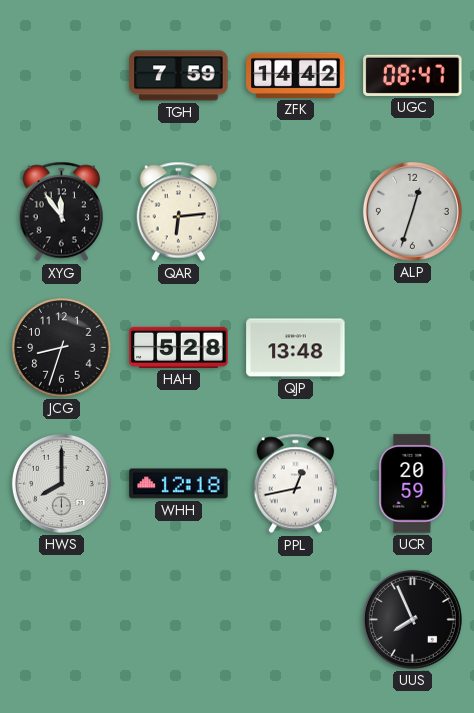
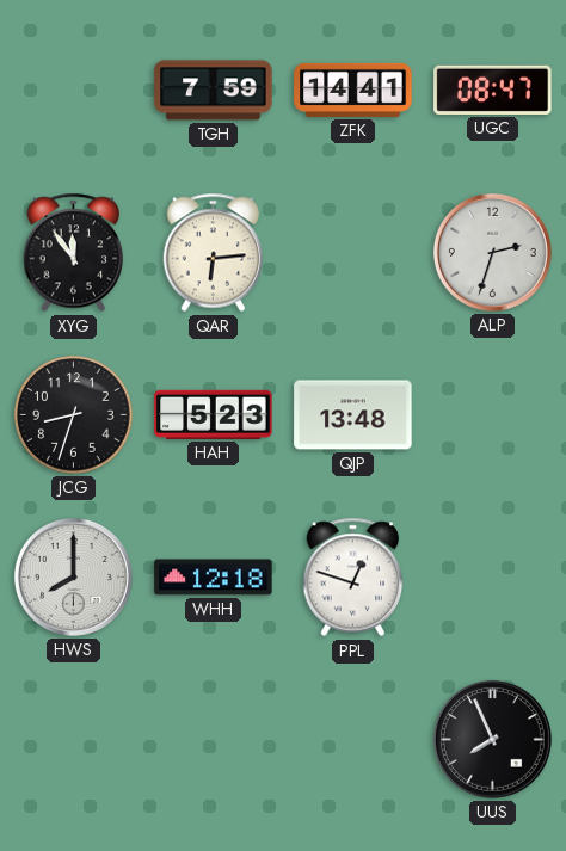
ZFK: 14:42 -> 14:41 (353, 90)
ALP: 12:33 -> 2:33 (492, 252)
HAH: 5:28 -> 5:23 (214, 414)
PPL: 12:43 -> 12:48 (353, 578)
UCR: 20:59 -> none (413, 484)
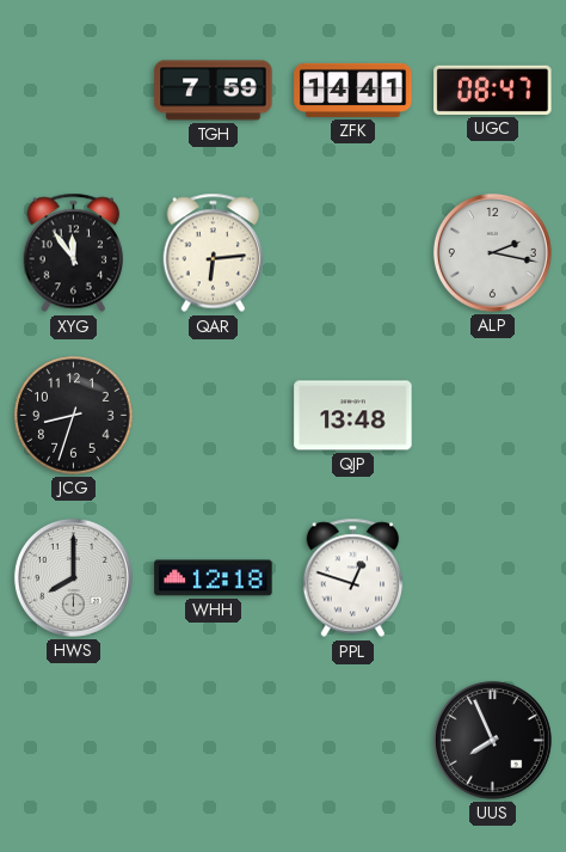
ALP: 2:33 -> 2:17 (492, 252)
HAH: 5:23 -> none (214, 414)
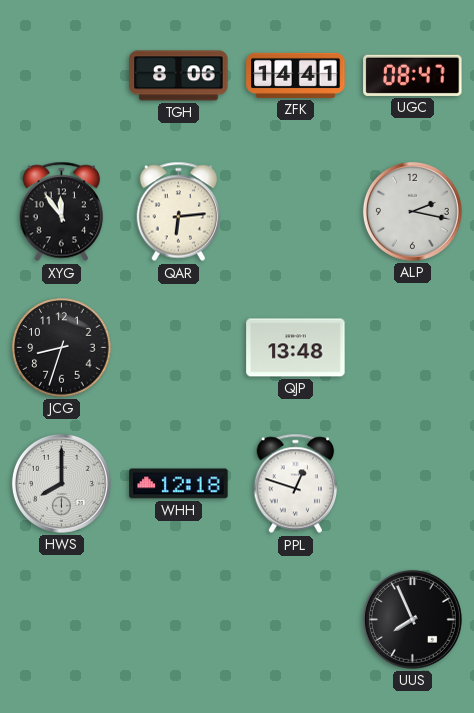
TGH: 7:59 -> 8:06 (179, 76)
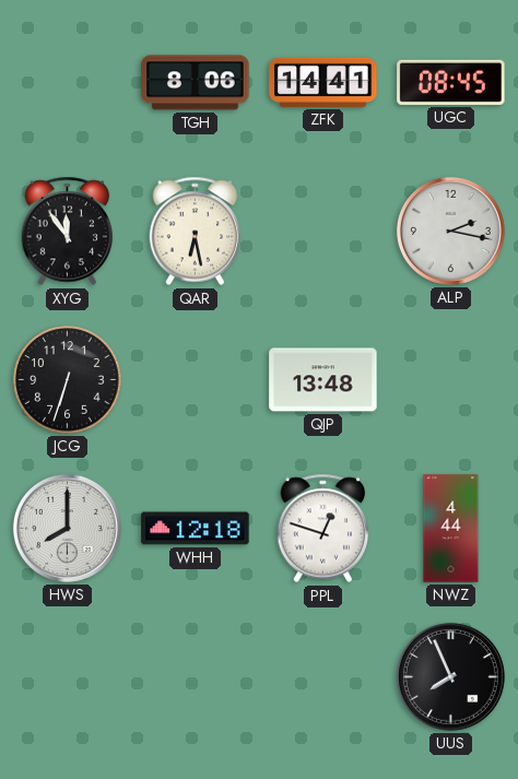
UGC: 08:47 -> 08:45 (451, 82)
QAR: 6:14 -> 6:28 (196, 232)
JCG: 8:33 -> 6:33 (68, 380)
NWZ: none -> 4:44 (451, 529)
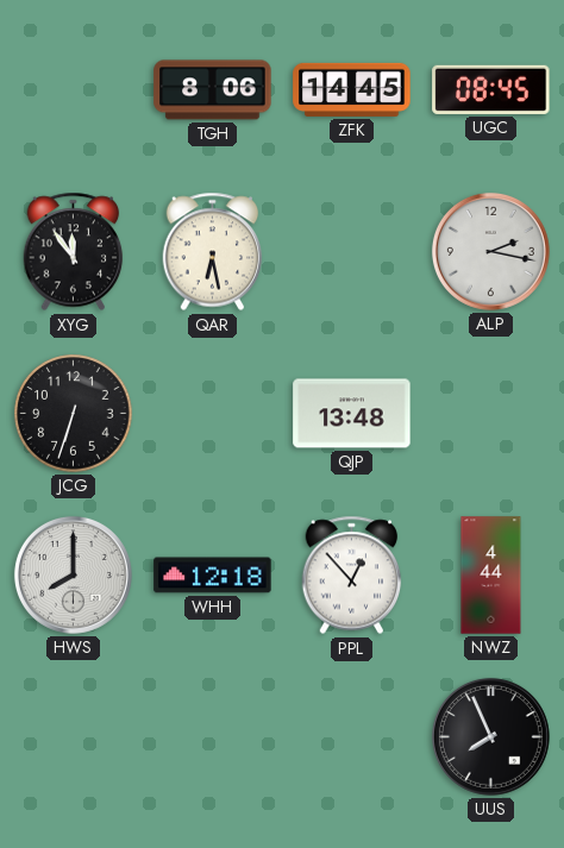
ZFK: 14:41 -> 14:45 (352, 89)
PPL: 12:48 -> 12:53 (352, 576)
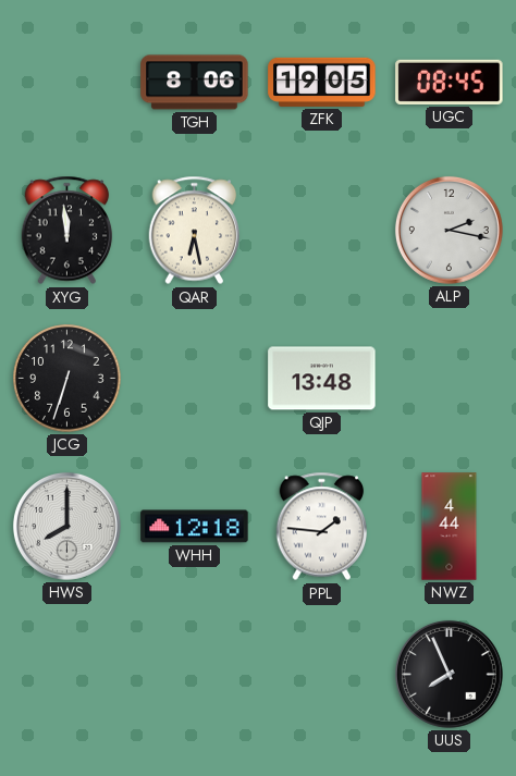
ZFK: 14:45 -> 19:05 (322, 82)
XYG: 11:54 -> 11:59 (67, 231)
PPL: 12:53 -> 1:46 (322, 527)
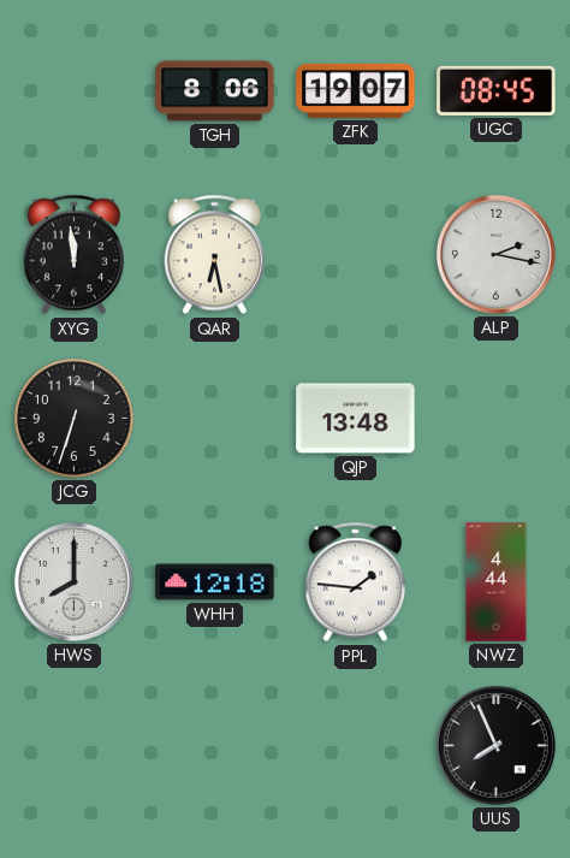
ZFK: 19:05 -> 19:07 (356, 90)
